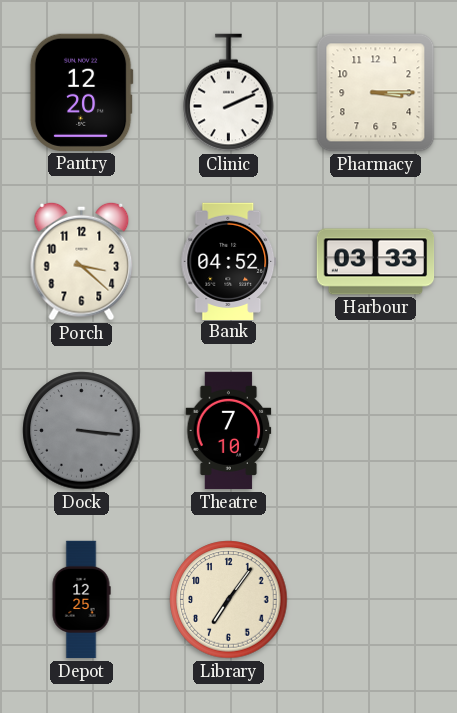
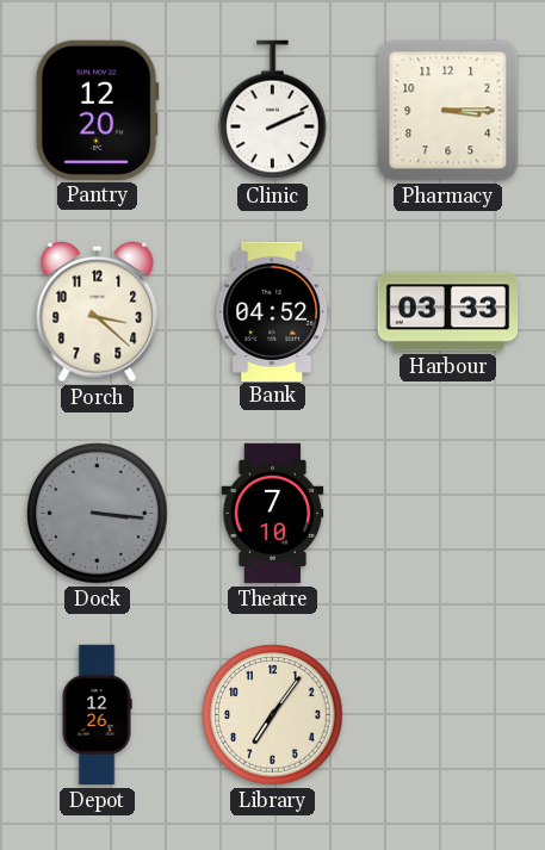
Depot: 12:25 -> 12:26 (97, 715)
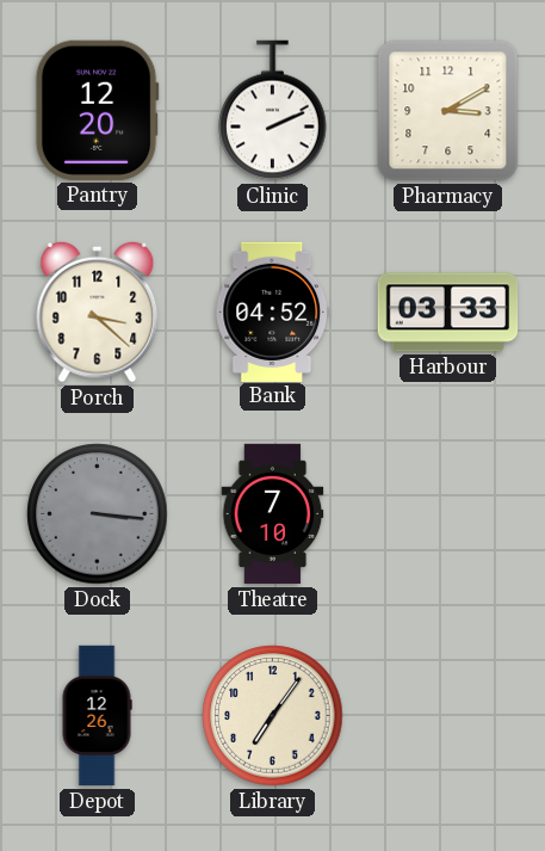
Pharmacy: 3:15 -> 3:10 (448, 111)
